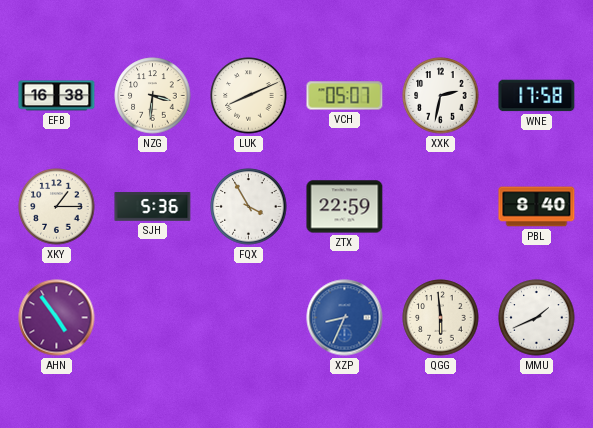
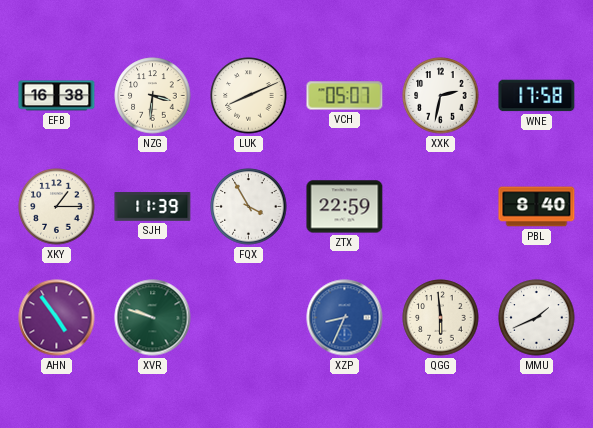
SJH: 5:36 -> 11:39 (153, 207)
XVR: none -> 9:48 (153, 318)
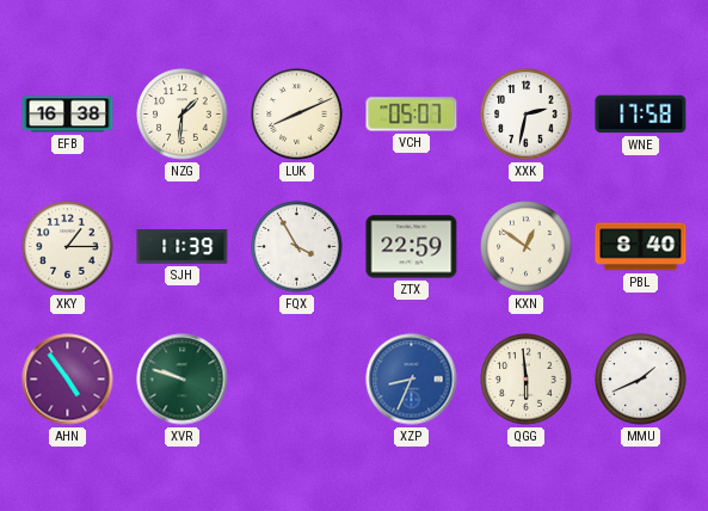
NZG: 3:31 -> 1:31 (183, 115)
KXN: none -> 12:51 (527, 247)
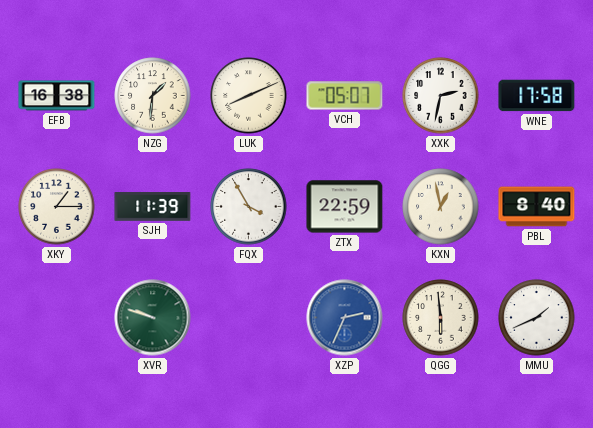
KXN: 12:51 -> 12:58 (441, 207)
AHN: 4:54 -> none (68, 380)
XZP: 8:34 -> 2:34 (345, 318)
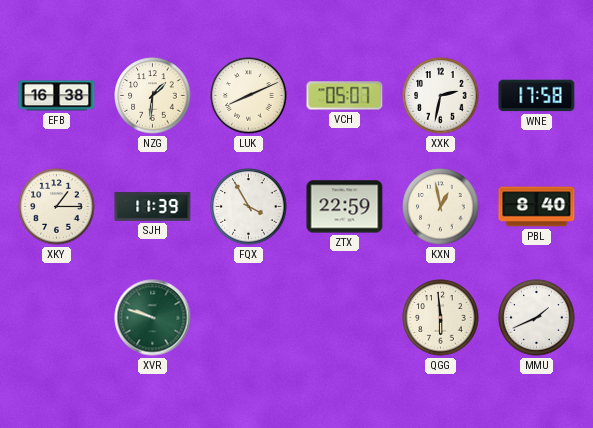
XZP: 2:34 -> none (345, 318)
